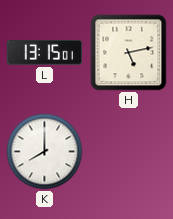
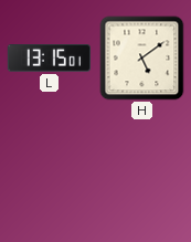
H: 5:13 -> 5:09 (142, 59)
K: 8:00 -> none (45, 152)
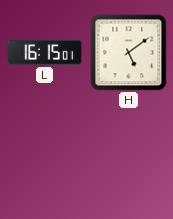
L: 13:15 -> 16:15 (44, 53)
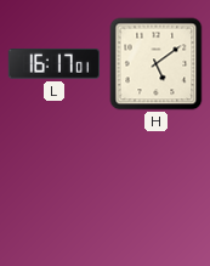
L: 16:15 -> 16:17 (53, 64)
